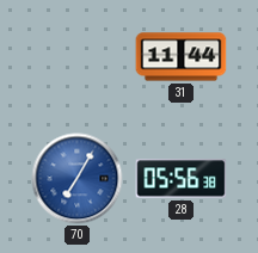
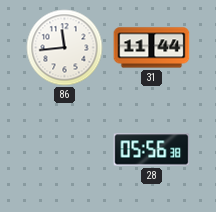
86: none -> 11:44 (65, 48)
70: 7:05 -> none (78, 179)
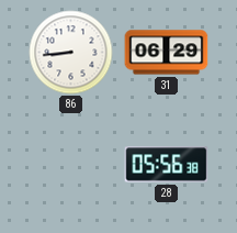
86: 11:44 -> 8:44 (71, 53)
31: 11:44 -> 06:29 (167, 53)
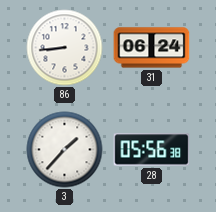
31: 06:29 -> 06:24 (152, 48)
3: none -> 1:37 (65, 150)
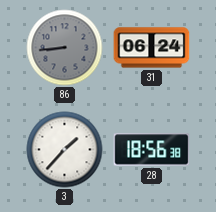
86 dial: white -> grey (65, 48)
28: 05:56 -> 18:56 (152, 150)
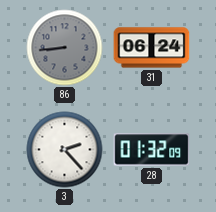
3: 1:37 -> 2:23 (65, 150)
28: 18:56 -> 01:32 (152, 150)
